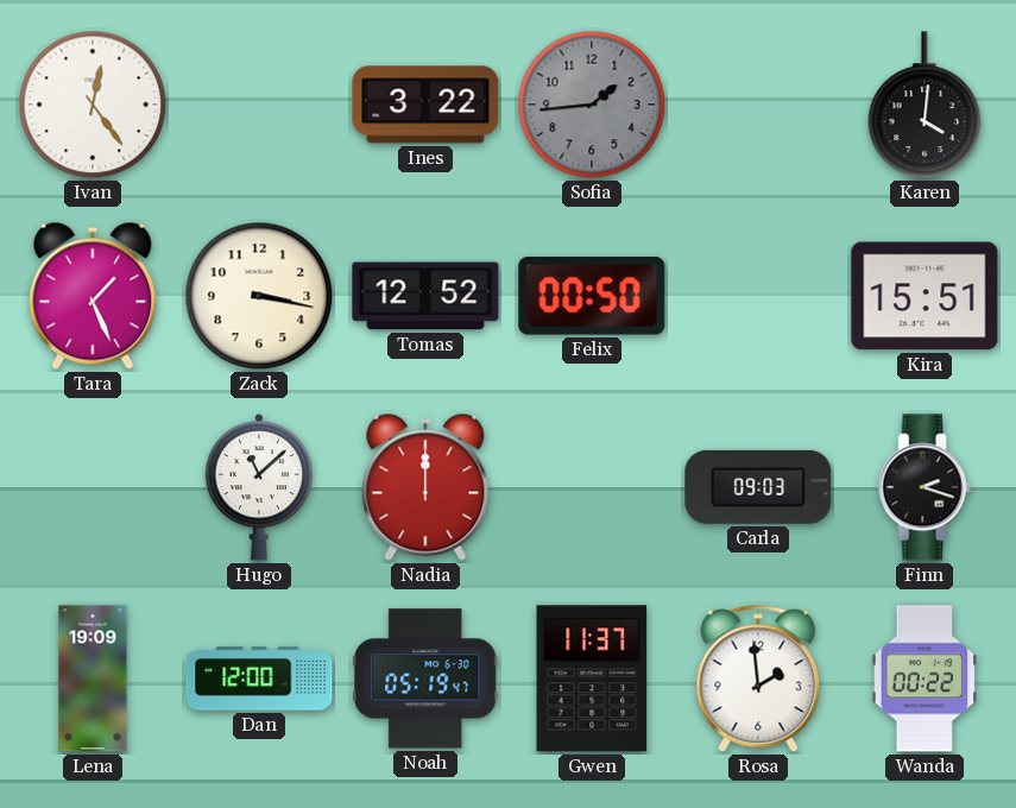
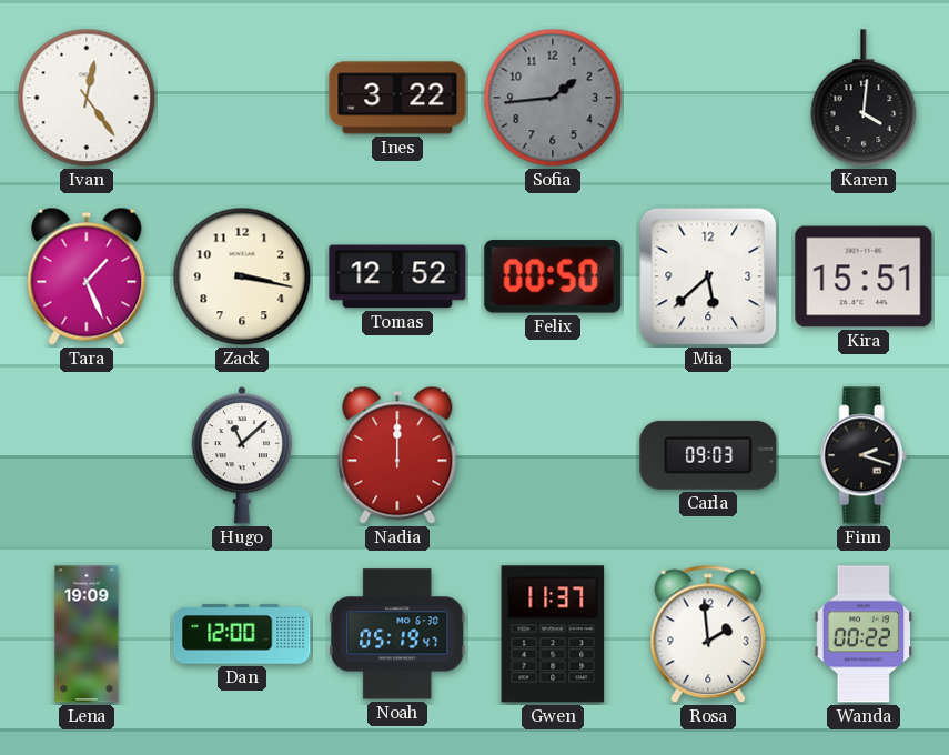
Mia: none -> 5:38 (708, 276)
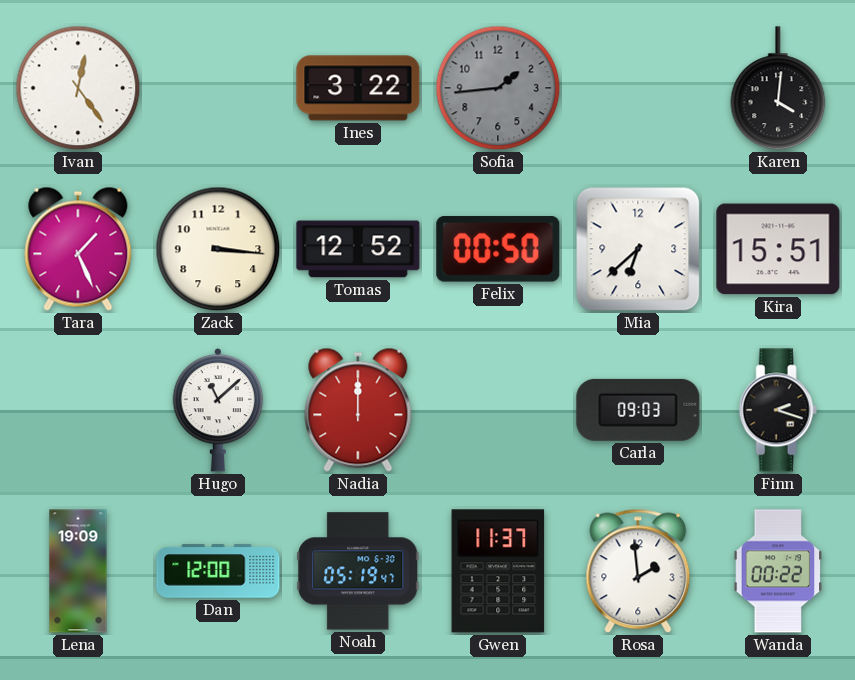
Zack: 3:17 -> 3:16 (218, 249)
Mia: 5:38 -> 6:38 (638, 249)
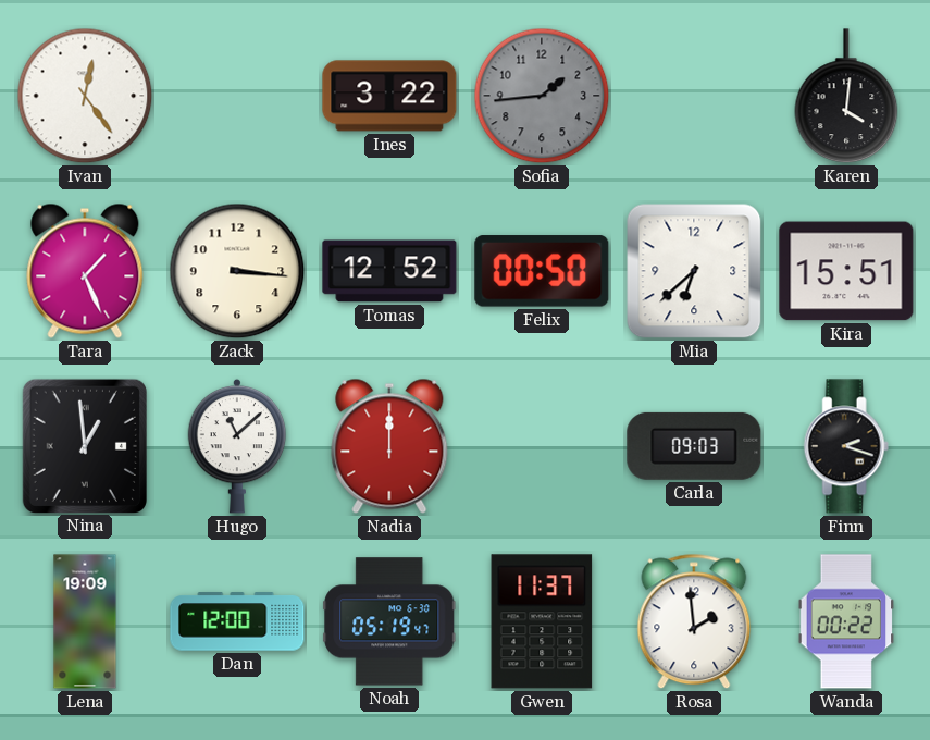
Nina: none -> 12:59 (84, 445)
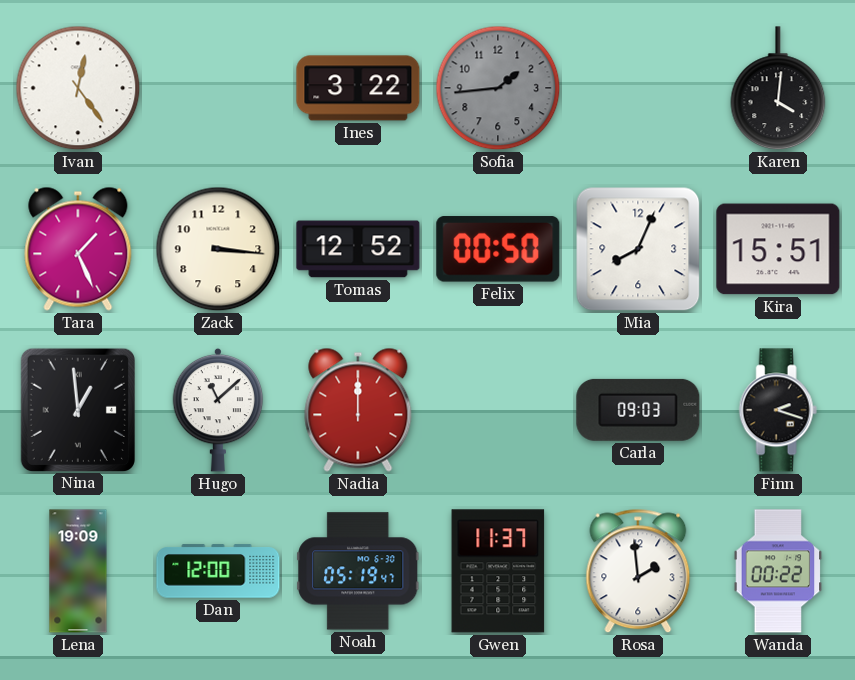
Mia: 6:38 -> 8:04 (638, 249)
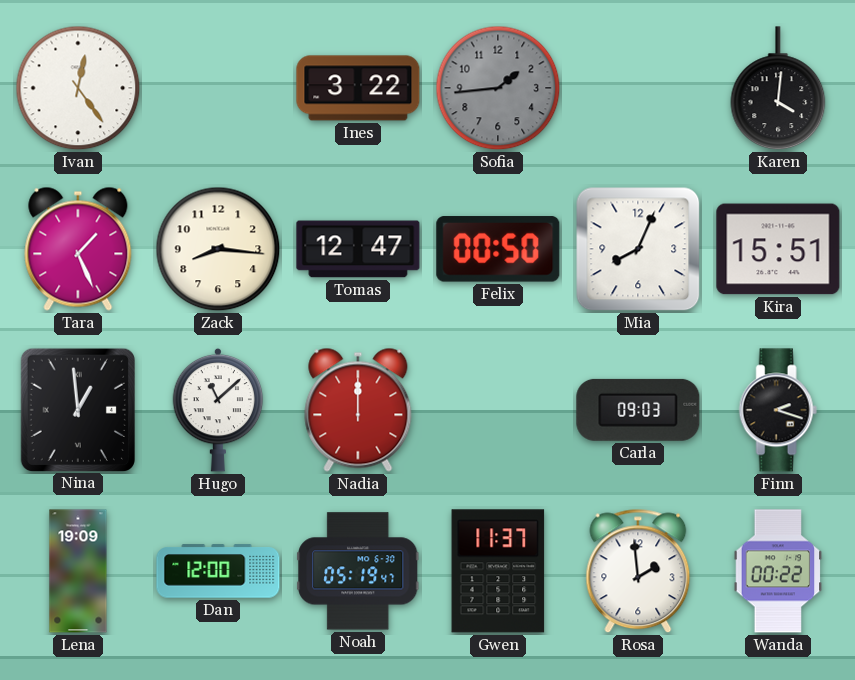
Zack: 3:16 -> 8:16 (218, 249)
Tomas: 12:52 -> 12:47 (358, 249)
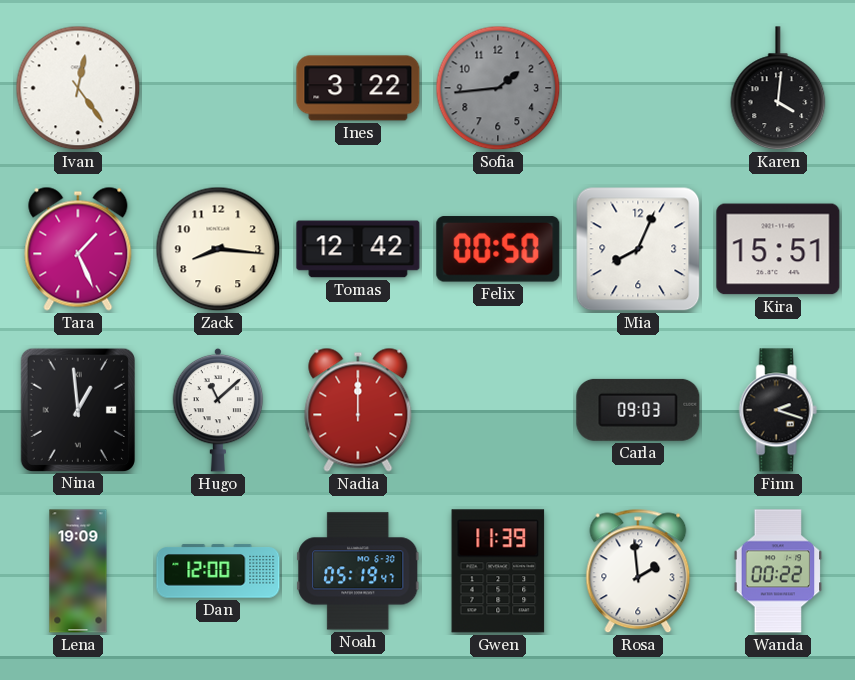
Tomas: 12:47 -> 12:42 (358, 249)
Gwen: 11:37 -> 11:39 (498, 571)
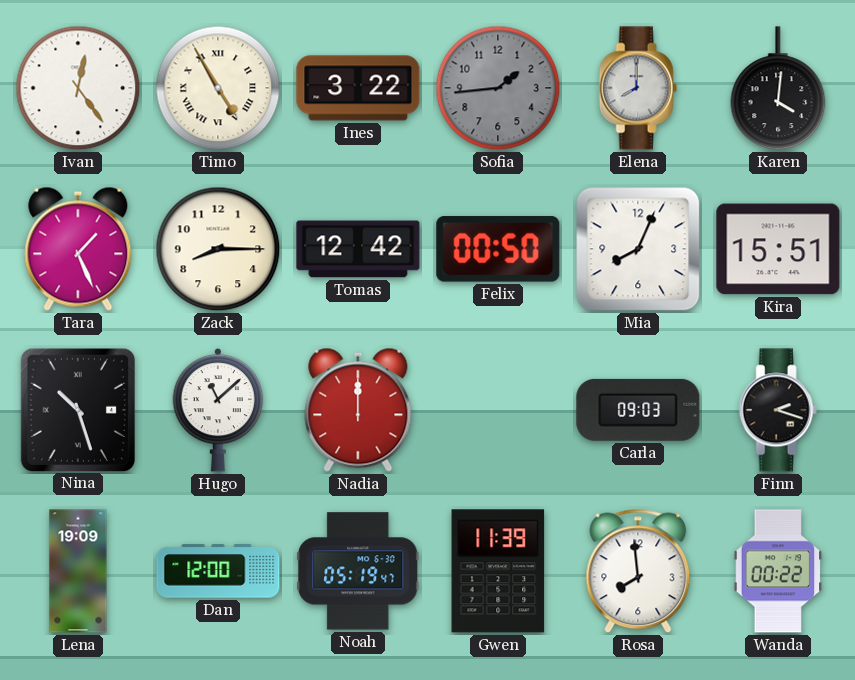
Timo: none -> 4:55 (218, 88)
Elena: none -> 8:00 (638, 88)
Zack: 8:16 -> 8:15 (218, 249)
Nina: 12:59 -> 10:27 (77, 409)
Rosa: 1:59 -> 7:59 (638, 571)
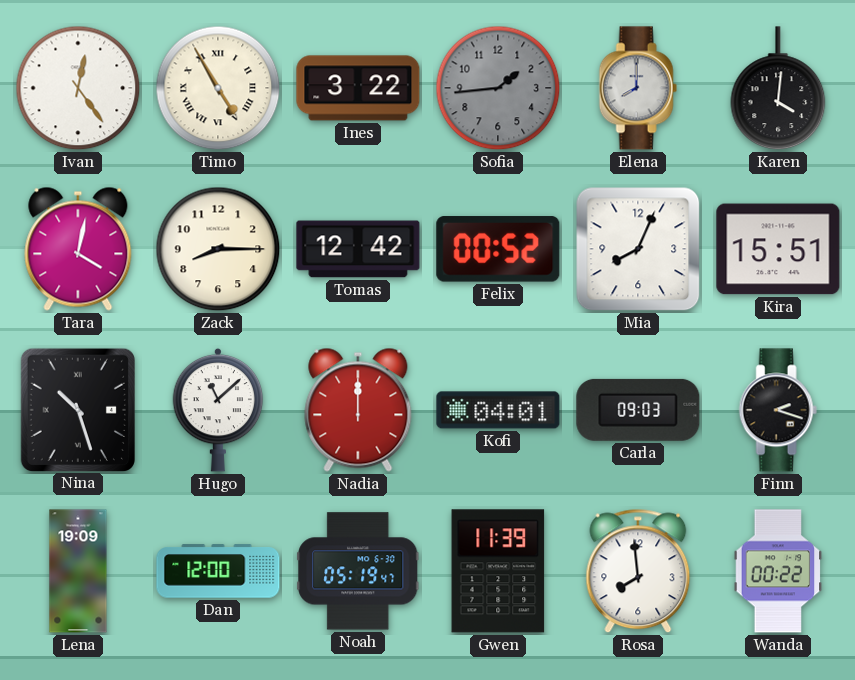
Tara: 1:26 -> 4:02 (78, 249)
Felix: 00:50 -> 00:52 (498, 249)
Kofi: none -> 04:01 (498, 410)
